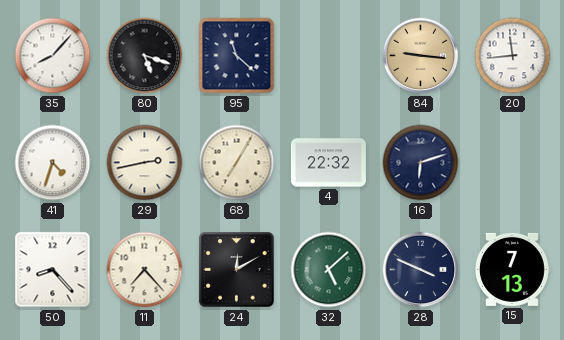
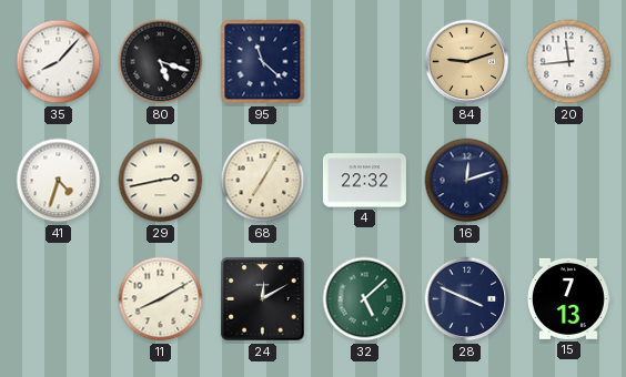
84: 9:16 -> 9:12 (467, 62)
16: 6:12 -> 12:12 (467, 181)
50: 8:23 -> none (53, 270)
11: 7:23 -> 8:10 (161, 299)
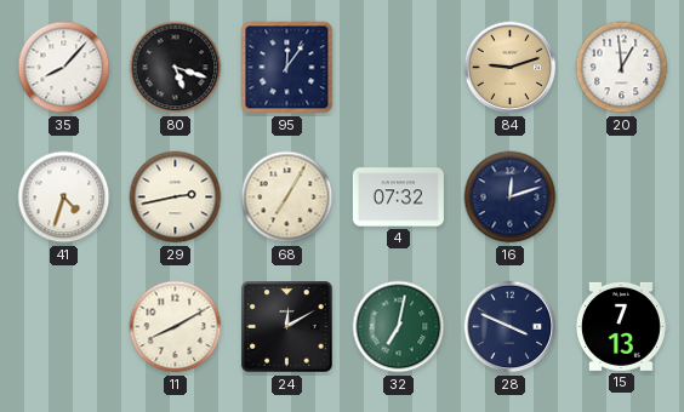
95: 11:22 -> 12:06 (287, 68)
20: 11:44 -> 12:59 (622, 68)
4: 22:32 -> 07:32 (398, 198)
32: 5:08 -> 7:02 (399, 327)
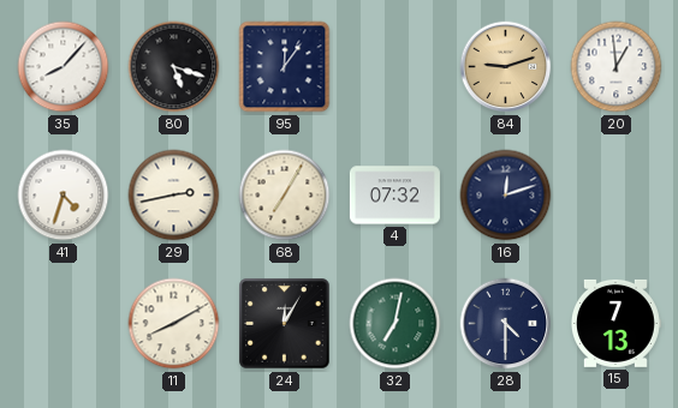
24: 12:10 -> 12:05 (285, 324)
28: 3:49 -> 4:30 (506, 324)
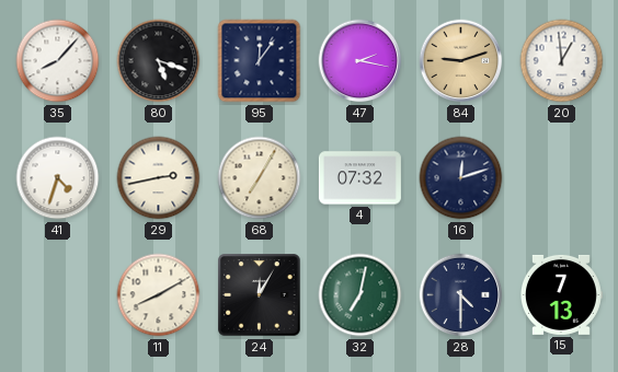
47: none -> 2:17 (360, 61)
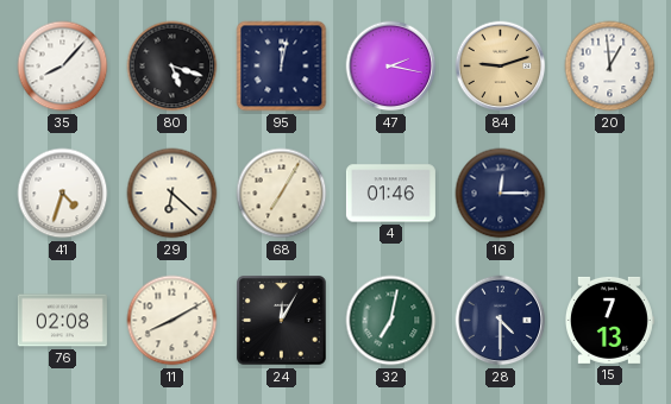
95: 12:06 -> 12:02 (282, 67)
29: 2:43 -> 6:22 (173, 194)
4: 07:32 -> 01:46 (390, 194)
16: 12:12 -> 12:15 (501, 194)
76: none -> 02:08 (62, 321)
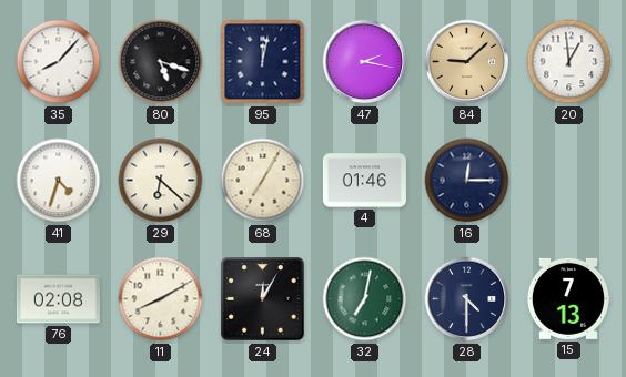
84: 9:12 -> 9:08 (467, 62)
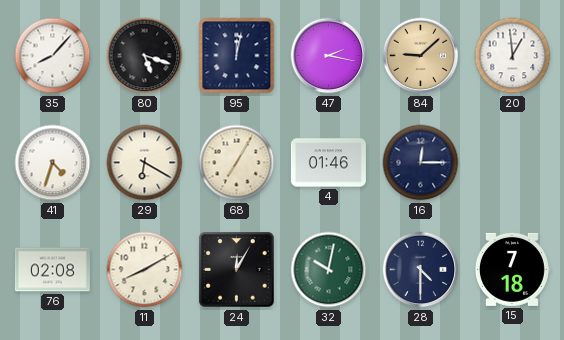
29: 6:22 -> 6:20 (145, 163)
32: 7:02 -> 10:02 (329, 270)
15: 7:13 -> 7:18 (512, 269)
